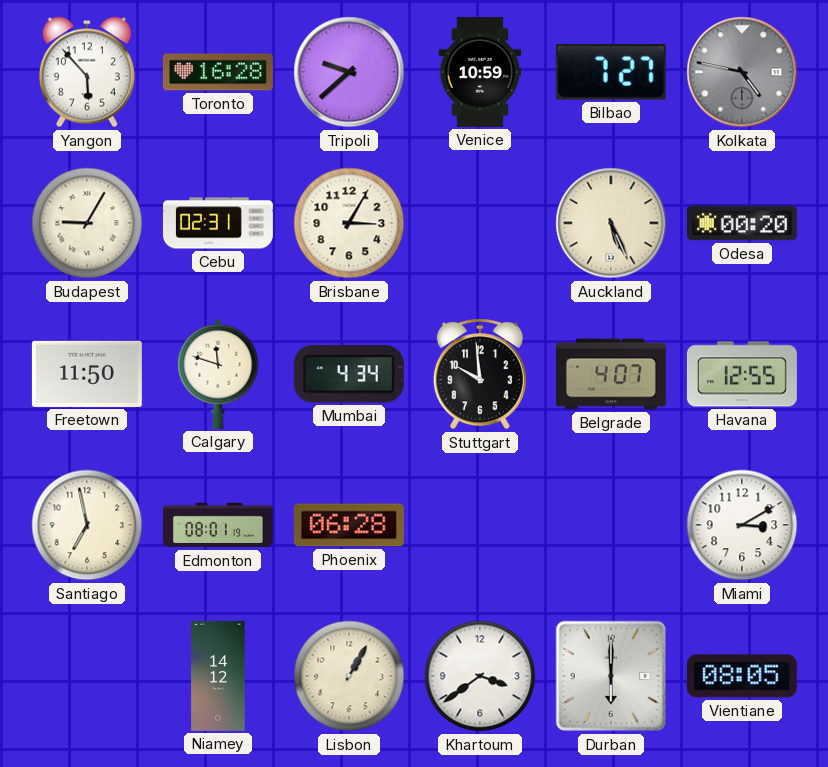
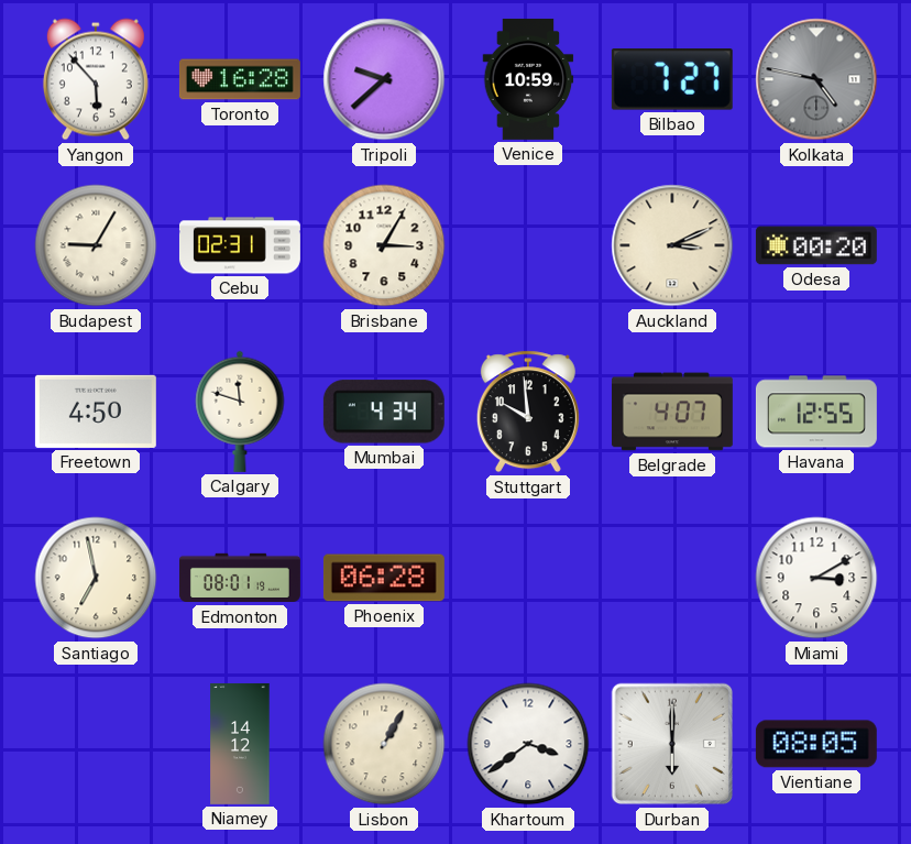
Auckland: 5:26 -> 3:11 (672, 245)
Freetown: 11:50 -> 4:50 (96, 412)
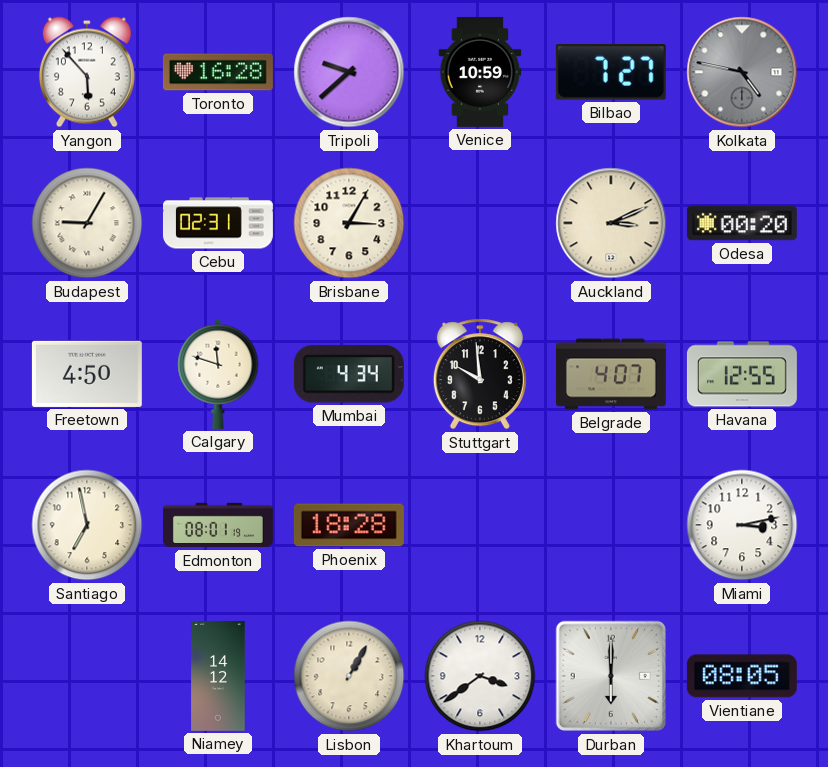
Phoenix: 06:28 -> 18:28 (349, 525)
Miami: 3:10 -> 3:13 (742, 525)
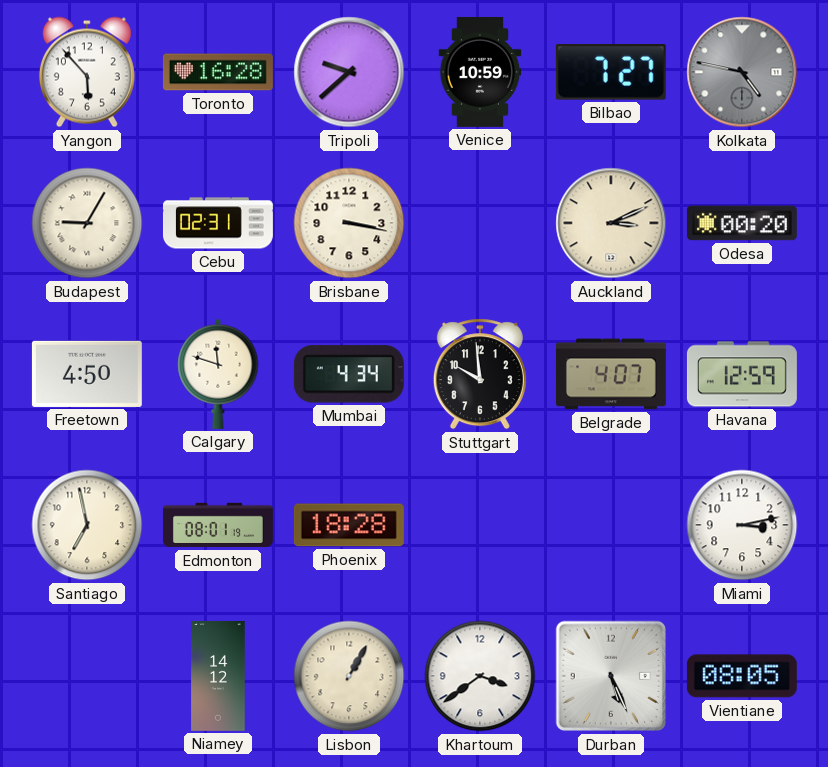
Brisbane: 3:05 -> 3:17 (349, 223)
Havana: 12:55 -> 12:59 (742, 374)
Durban: 6:00 -> 5:26 (611, 676)
